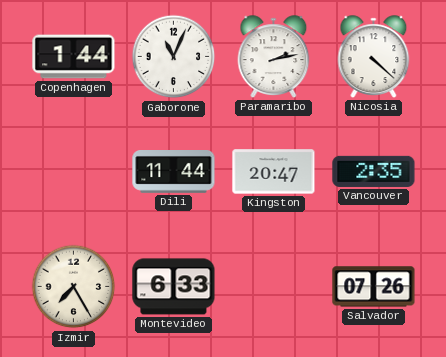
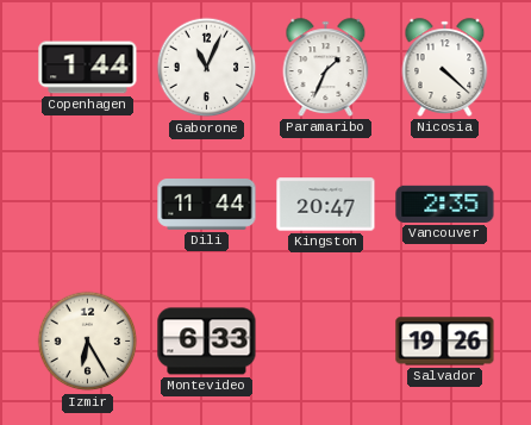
Paramaribo: 2:13 -> 1:34 (326, 68)
Izmir: 7:25 -> 6:25 (88, 342)
Salvador: 07:26 -> 19:26 (445, 342)
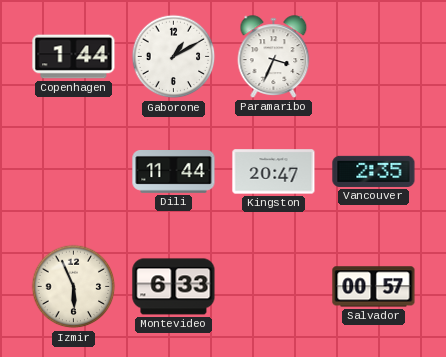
Gaborone: 11:04 -> 1:10 (174, 57)
Paramaribo: 1:34 -> 3:34 (274, 57)
Nicosia: 4:22 -> none (445, 68)
Izmir: 6:25 -> 5:56 (74, 287)
Salvador: 19:26 -> 00:57 (374, 287)
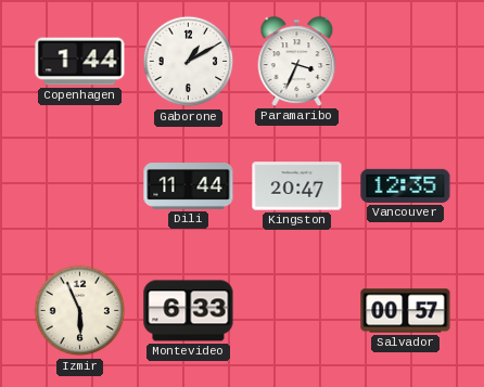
Vancouver: 2:35 -> 12:35 (406, 185)
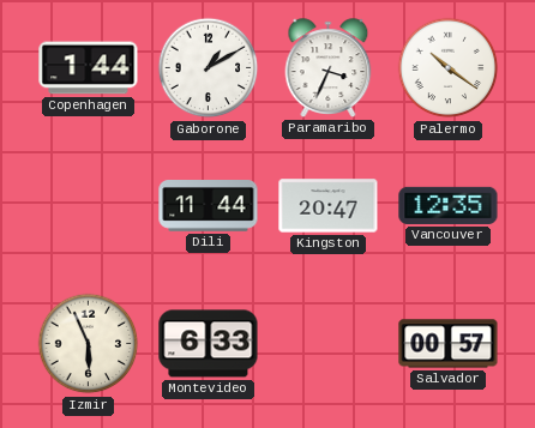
Palermo: none -> 10:21 (449, 68)
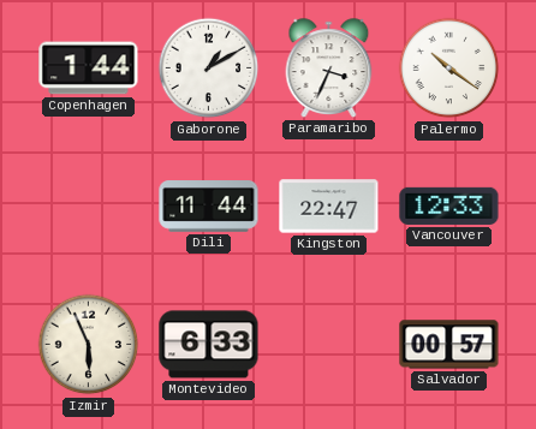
Kingston: 20:47 -> 22:47 (329, 207)
Vancouver: 12:35 -> 12:33 (449, 205)
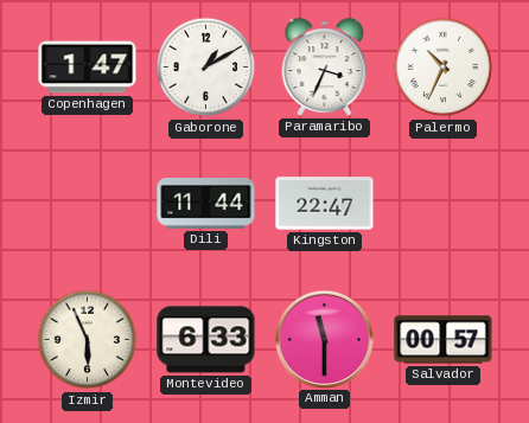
Copenhagen: 1:44 -> 1:47 (88, 68)
Palermo: 10:21 -> 10:34 (444, 68)
Vancouver: 12:33 -> none (449, 205)
Amman: none -> 11:30 (324, 339)
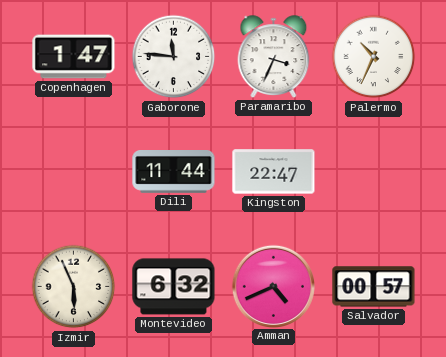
Gaborone: 1:10 -> 11:46 (174, 57)
Montevideo: 6:33 -> 6:32 (174, 287)
Amman: 11:30 -> 4:41 (273, 286)
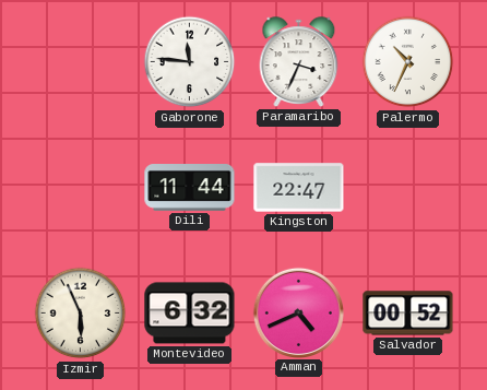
Copenhagen: 1:47 -> none (74, 57)
Salvador: 00:57 -> 00:52 (408, 314)
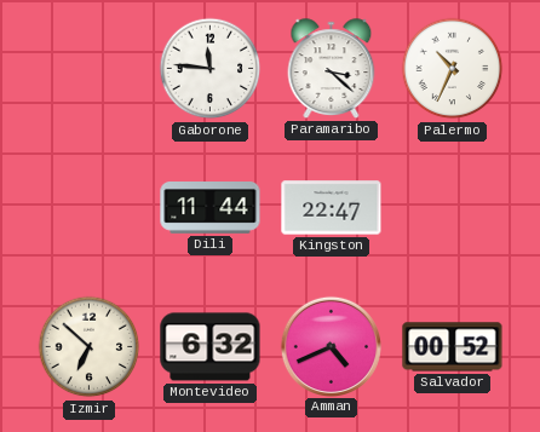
Paramaribo: 3:34 -> 3:22 (332, 69)
Izmir: 5:56 -> 6:52 (90, 347)
